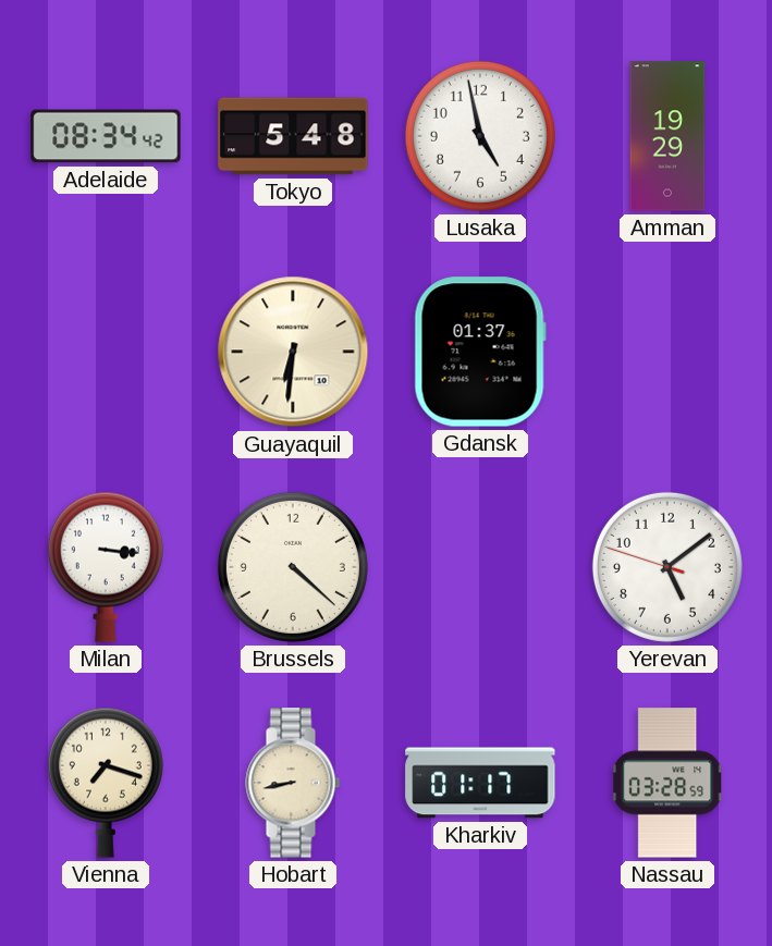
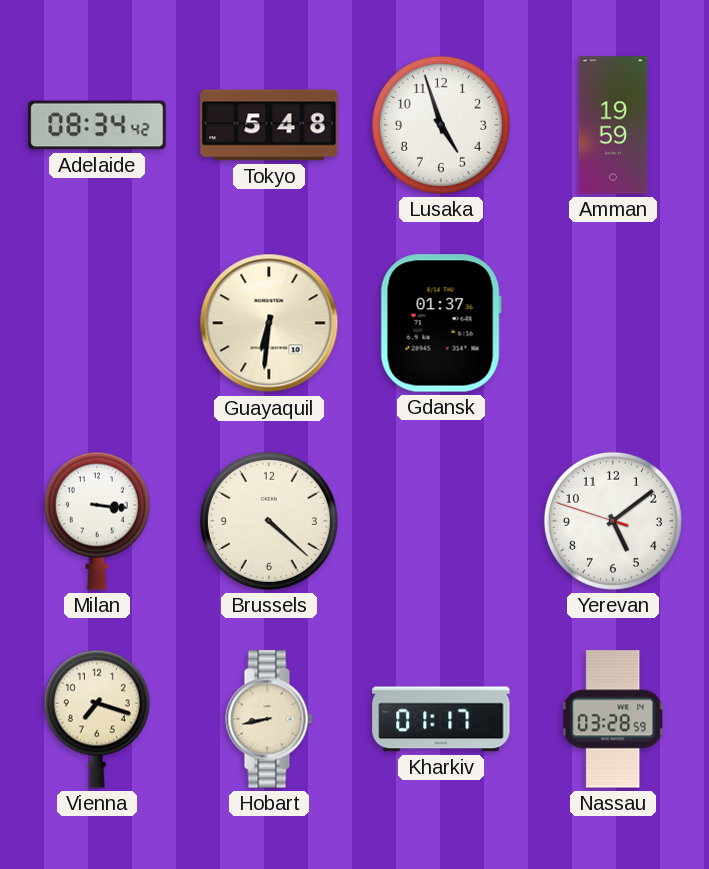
Lusaka: 4:58 -> 4:57 (441, 125)
Amman: 19:29 -> 19:59 (613, 125)
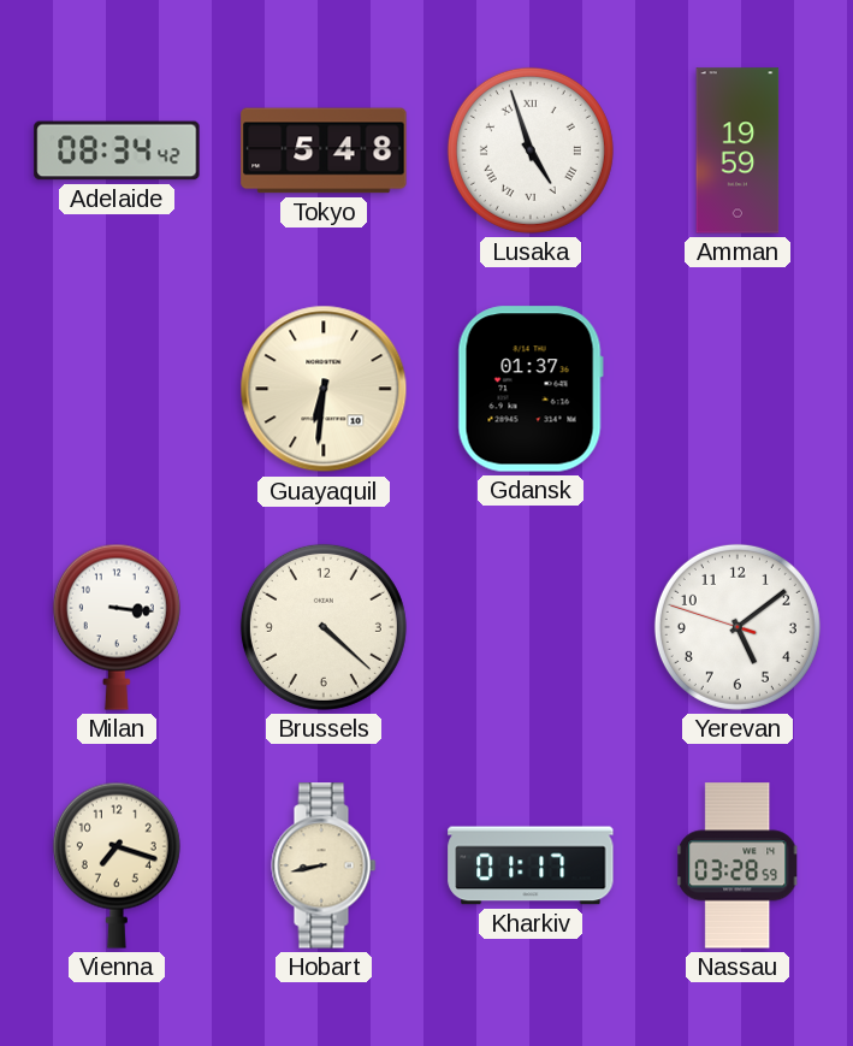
Lusaka numerals: Arabic -> Roman (531, 150)
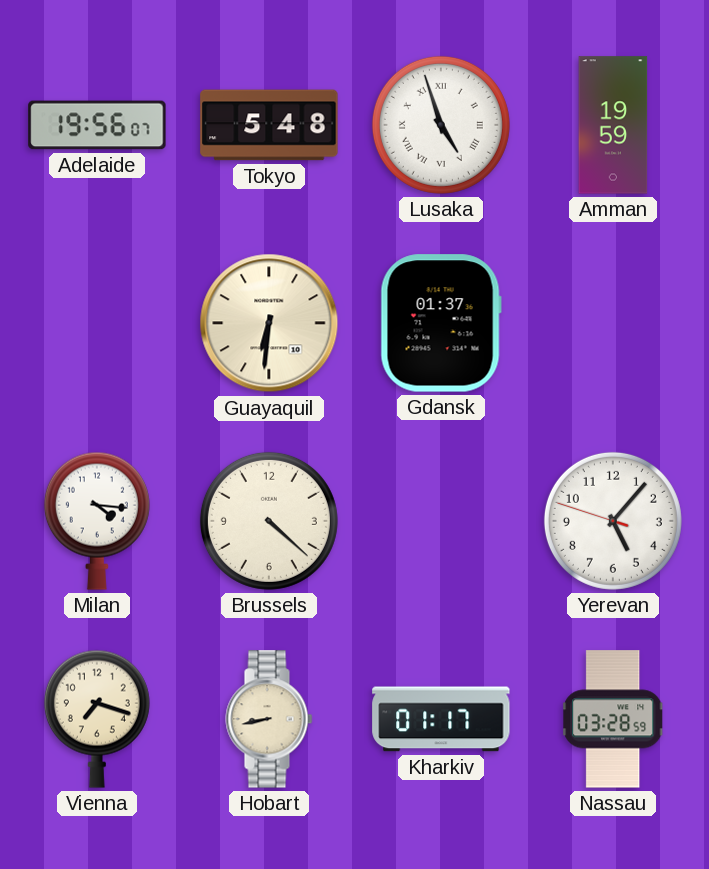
Adelaide: 08:34 -> 19:56 (97, 125)
Milan: 3:16 -> 4:16 (97, 521)
Yerevan: 5:08 -> 5:06 (613, 521)
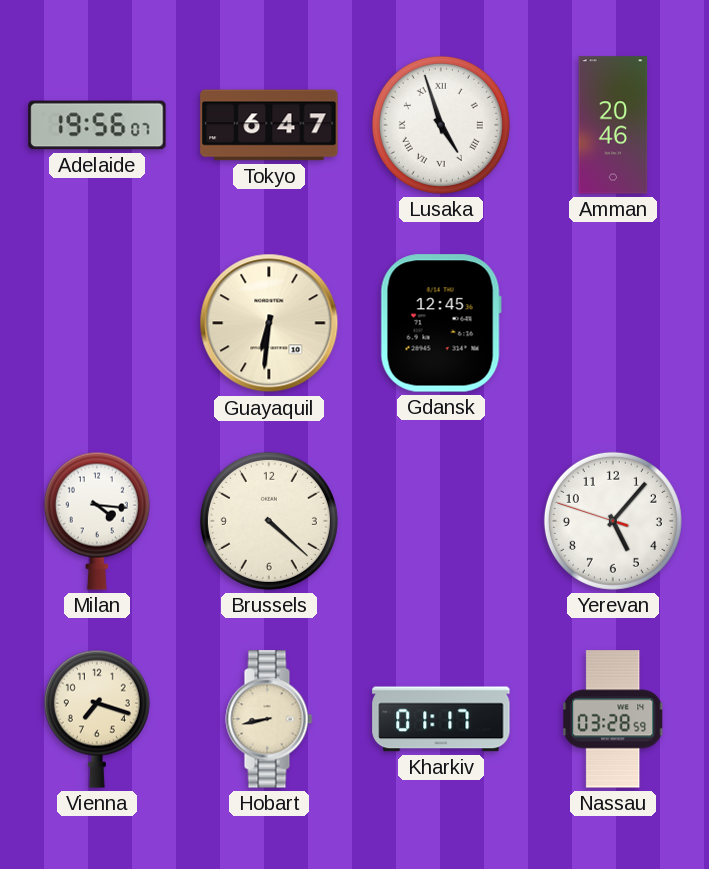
Tokyo: 5:48 -> 6:47 (269, 125)
Amman: 19:59 -> 20:46 (613, 125)
Gdansk: 01:37 -> 12:45 (441, 323)
